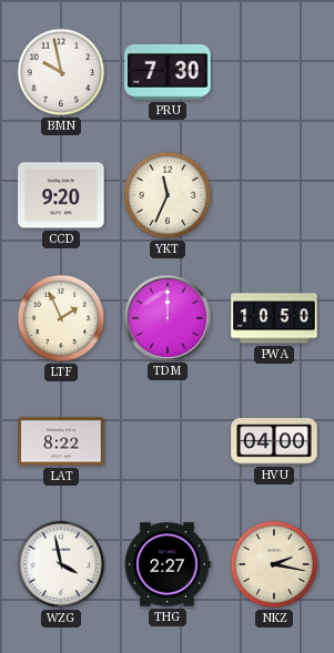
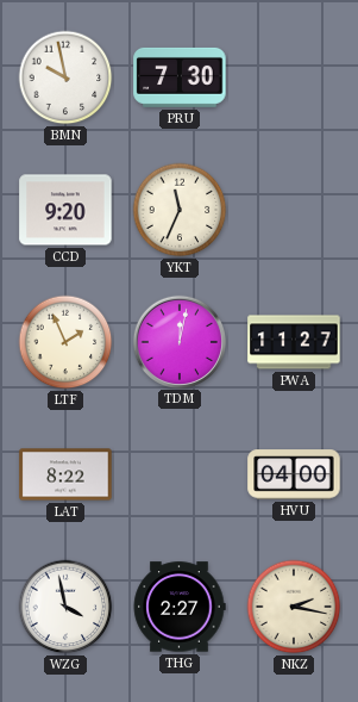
TDM: 12:00 -> 12:02 (178, 341)
PWA: 10:50 -> 11:27 (294, 342)
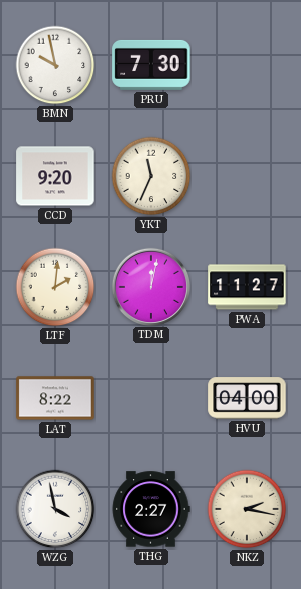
LTF: 1:56 -> 2:01 (55, 287)
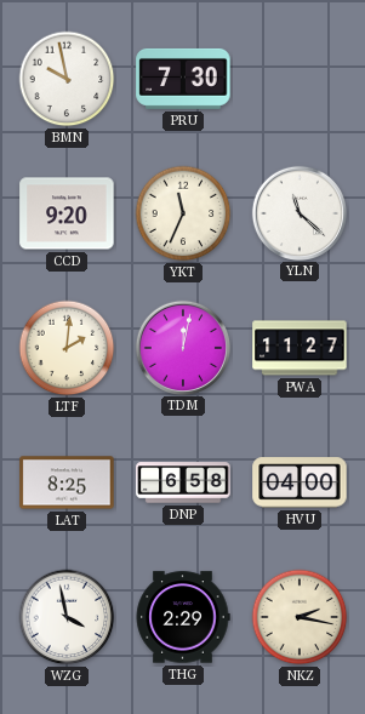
YLN: none -> 11:22 (298, 212)
LAT: 8:22 -> 8:25 (67, 482)
DNP: none -> 6:58 (183, 482)
THG: 2:27 -> 2:29 (183, 617)
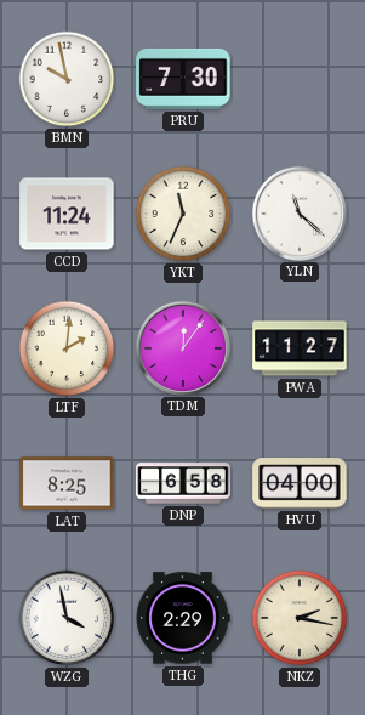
CCD: 9:20 -> 11:24 (67, 214)
TDM: 12:02 -> 12:06 (182, 347)
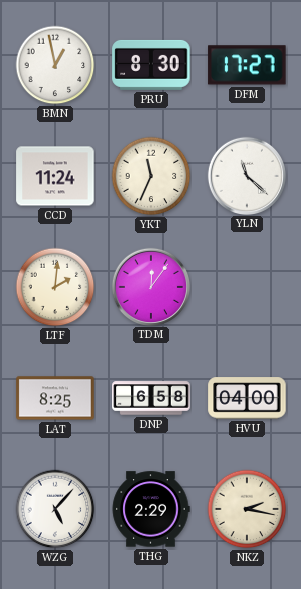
BMN: 9:58 -> 12:58 (55, 65)
PRU: 7:30 -> 8:30 (151, 65)
DFM: none -> 17:27 (247, 65)
PWA: 11:27 -> none (300, 348)
WZG: 3:58 -> 5:07 (55, 509)
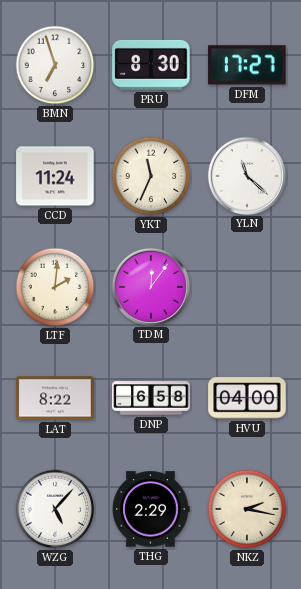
BMN: 12:58 -> 6:57 (55, 65)
LAT: 8:25 -> 8:22 (55, 398)
